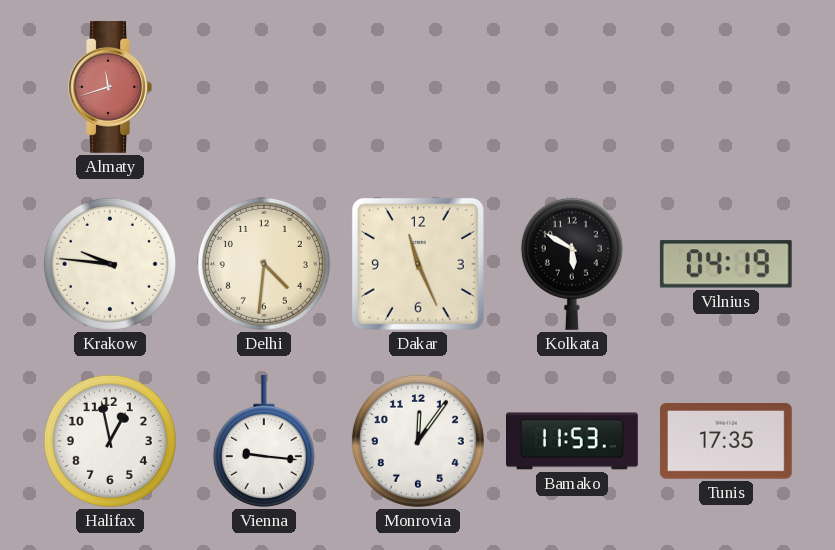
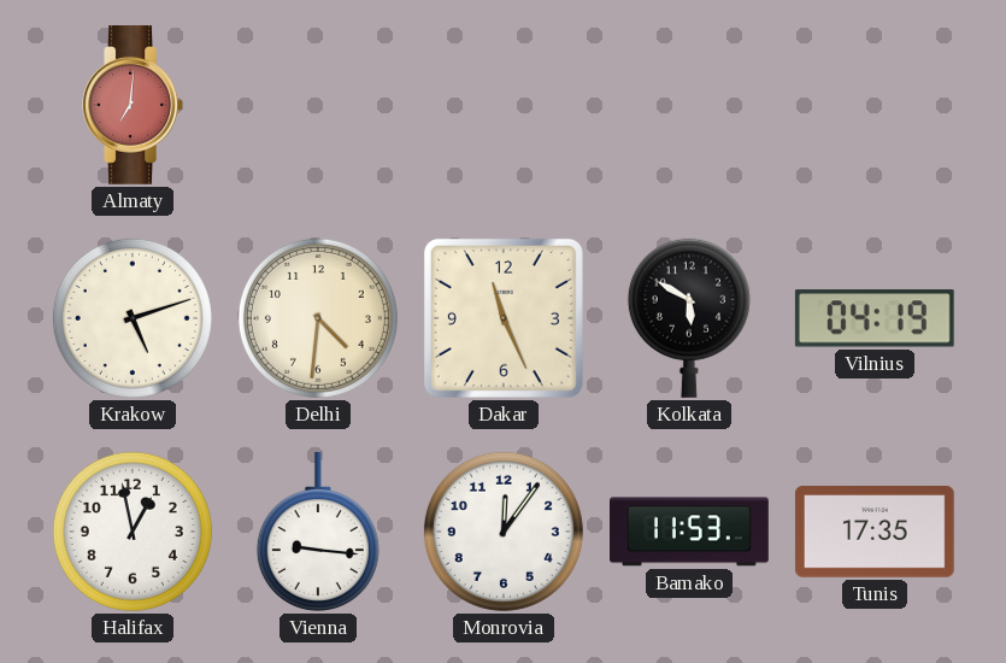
Almaty: 11:42 -> 7:01 (133, 106)
Krakow: 9:46 -> 5:12 (133, 318)
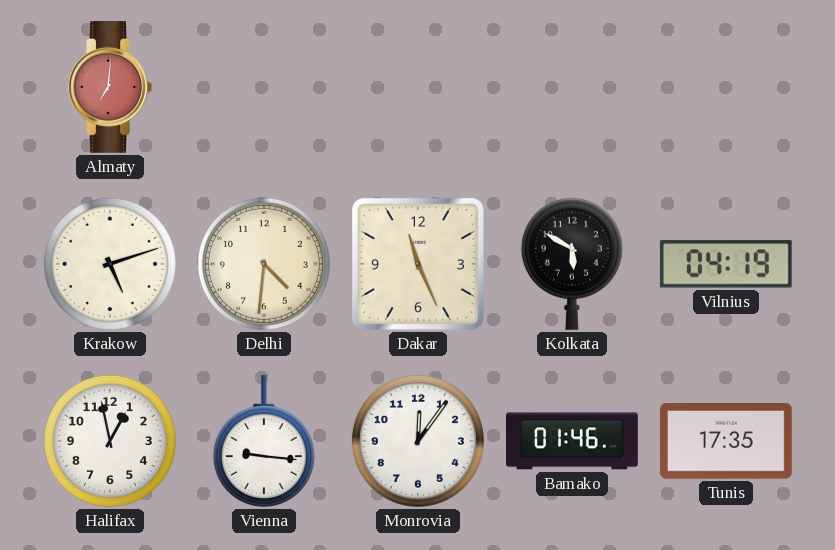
Bamako: 11:53 -> 01:46 (573, 441)
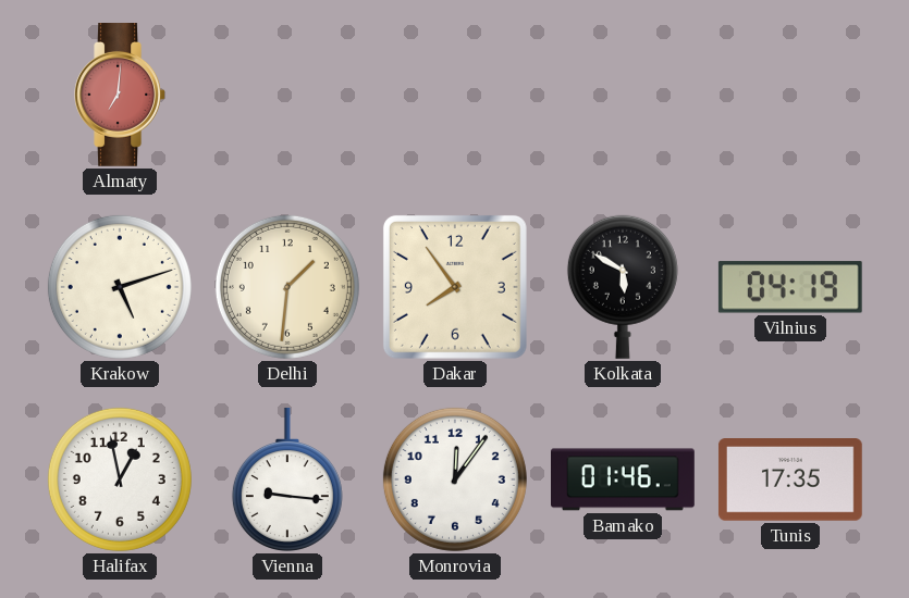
Delhi: 4:31 -> 1:31 (287, 287)
Dakar: 11:26 -> 7:54 (455, 287)
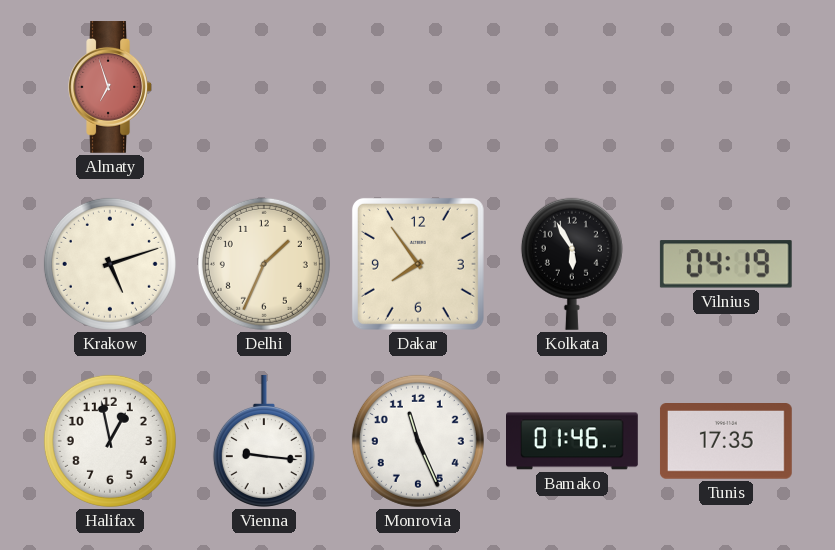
Almaty: 7:01 -> 6:57 (110, 88)
Delhi: 1:31 -> 1:34 (264, 264)
Kolkata: 5:50 -> 5:55 (572, 264)
Monrovia: 12:06 -> 11:26 (418, 441)
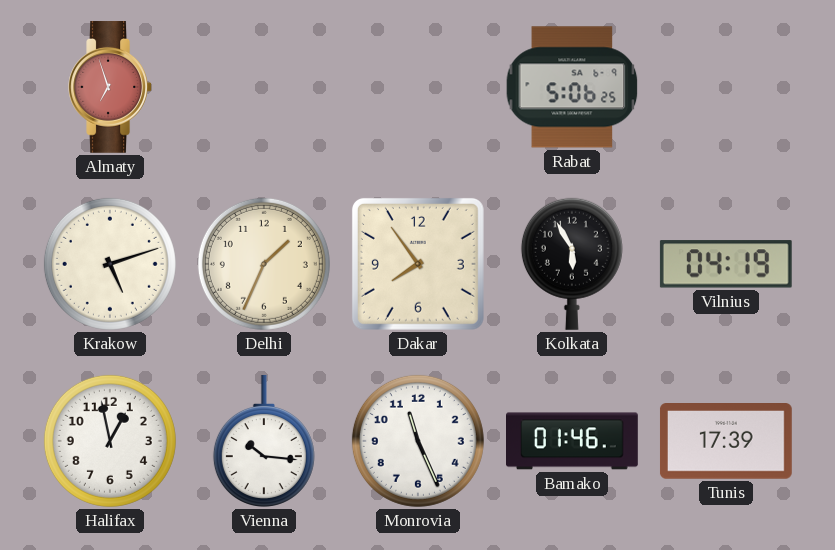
Rabat: none -> 5:06 (572, 87)
Vienna: 9:16 -> 10:16 (264, 441)
Tunis: 17:35 -> 17:39 (726, 442)
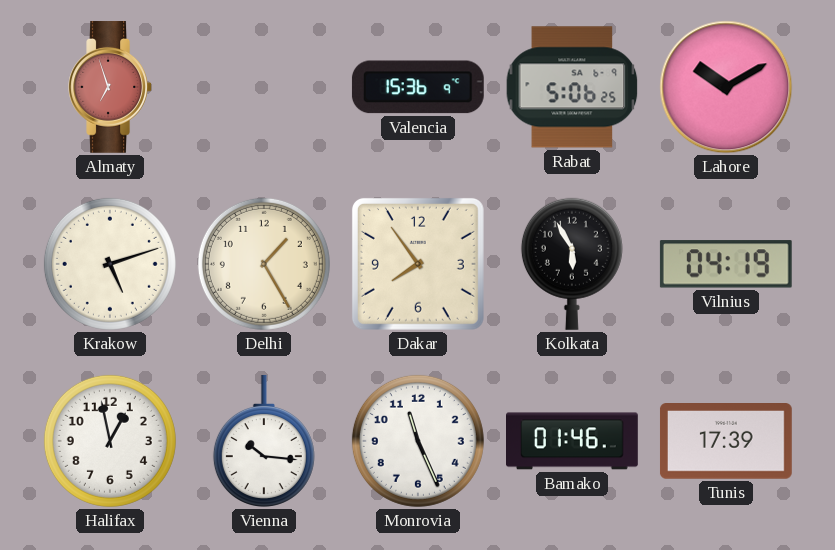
Valencia: none -> 15:36 (418, 87)
Lahore: none -> 10:10 (726, 87)
Delhi: 1:34 -> 1:25 (264, 264)
